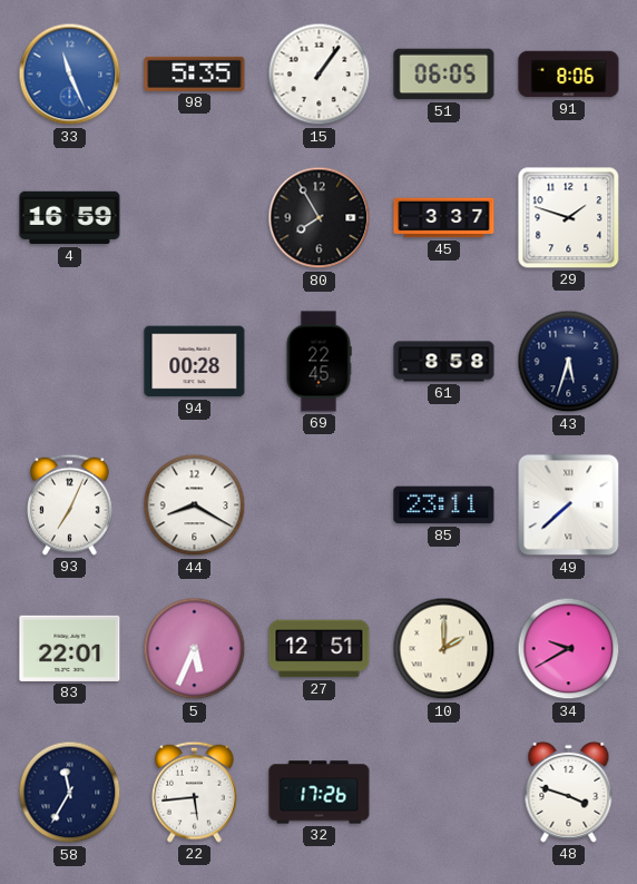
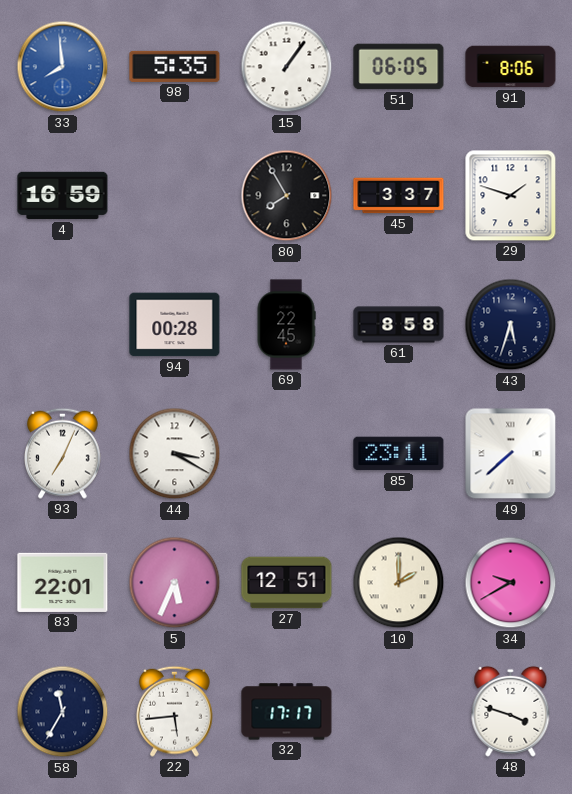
33: 11:26 -> 7:59 (63, 67)
44: 8:20 -> 3:20 (175, 454)
32: 17:26 -> 17:17 (287, 712)
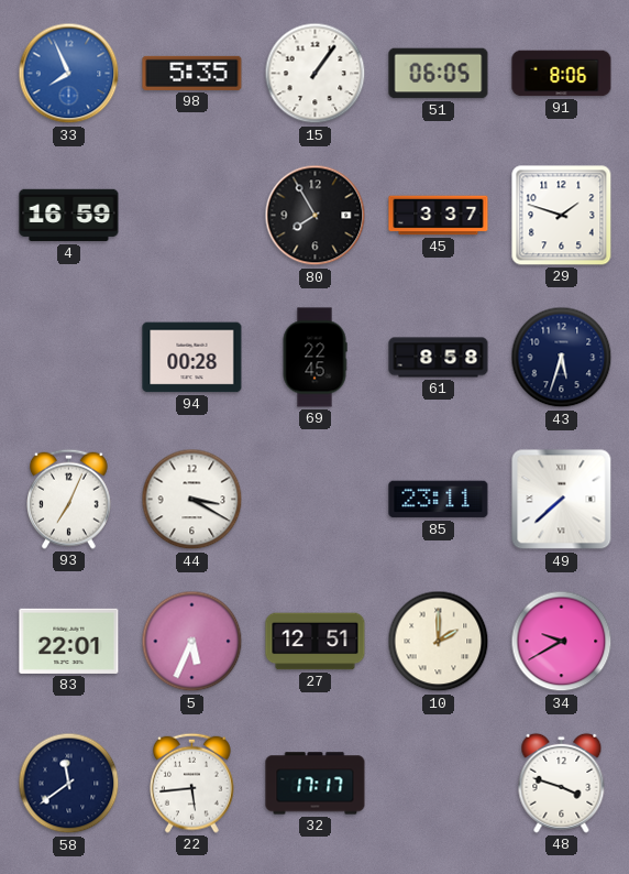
33: 7:59 -> 7:56 (69, 74)
58: 11:35 -> 11:39 (69, 784)
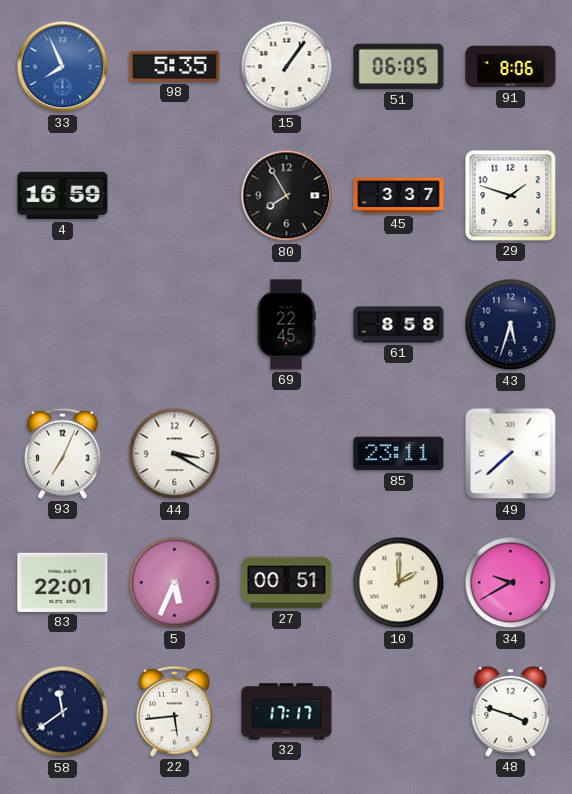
94: 00:28 -> none (192, 358)
27: 12:51 -> 00:51 (287, 583)
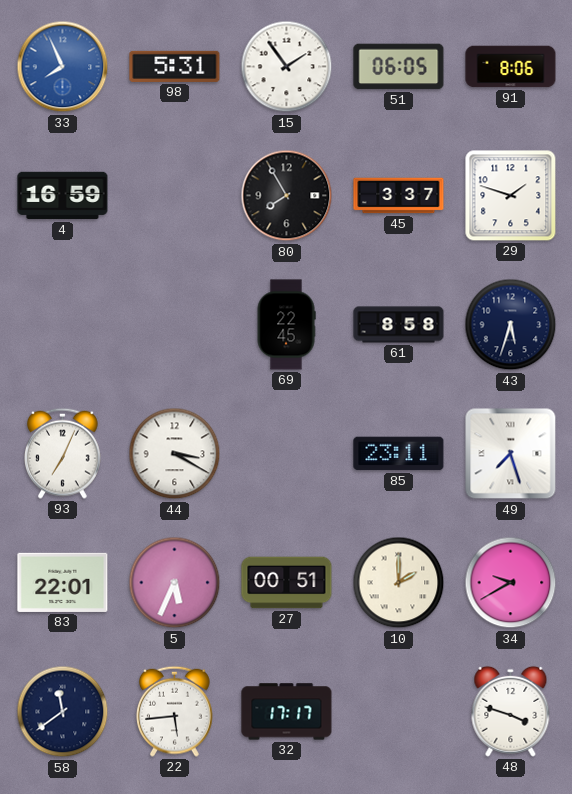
98: 5:35 -> 5:31 (175, 66)
15: 1:06 -> 1:54 (287, 67)
49: 7:38 -> 7:27 (511, 454)
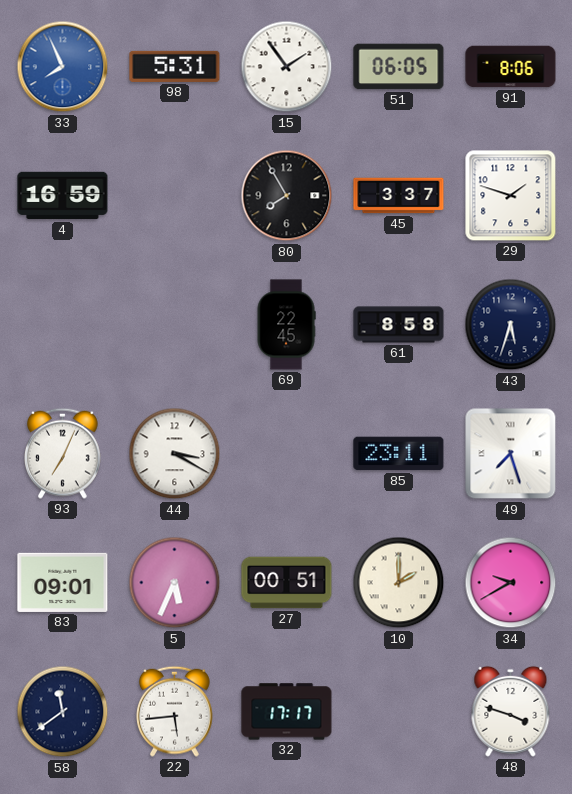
83: 22:01 -> 09:01 (63, 582)
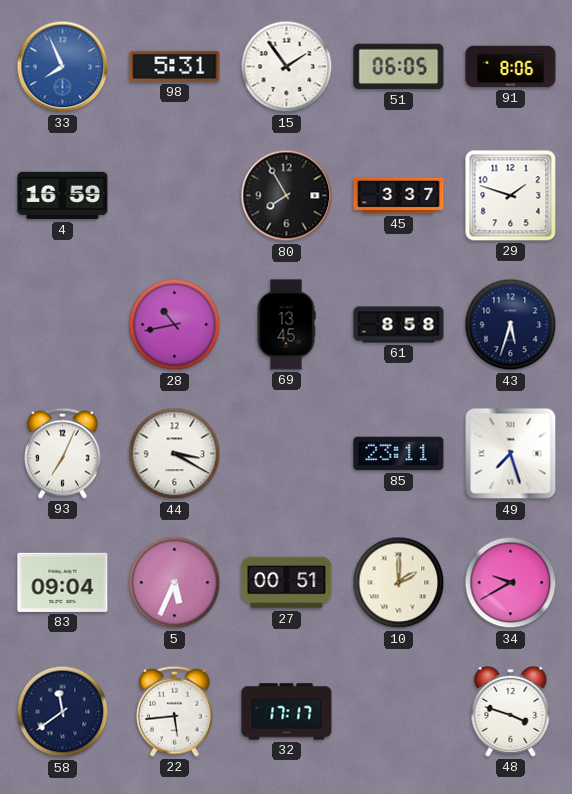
28: none -> 10:43 (175, 325)
69: 22:45 -> 13:45 (286, 325)
83: 09:01 -> 09:04 (63, 582)
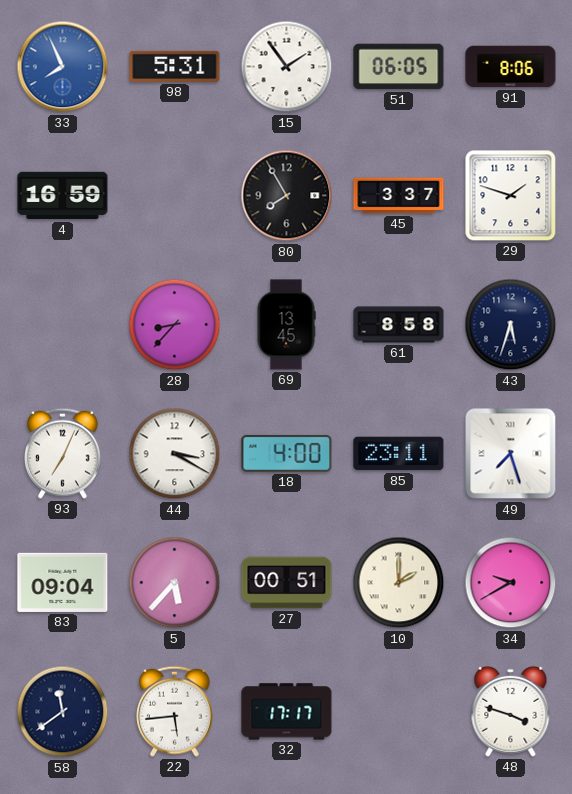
28: 10:43 -> 8:37 (175, 325)
18: none -> 4:00 (287, 453)
5: 5:34 -> 5:37 (175, 583)
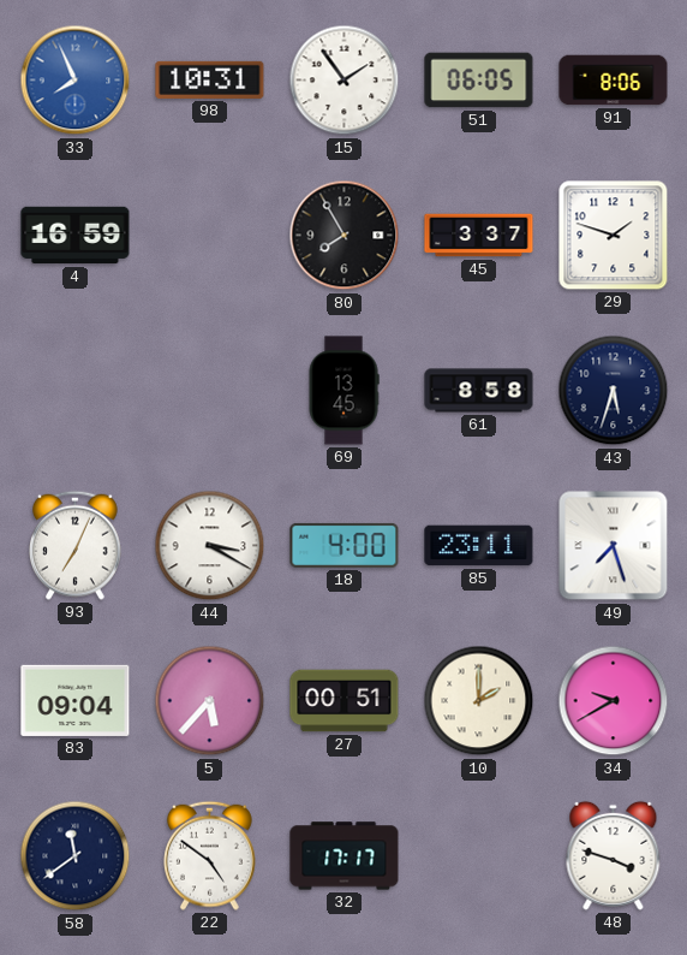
98: 5:31 -> 10:31 (210, 79)
28: 8:37 -> none (175, 325)
22: 5:44 -> 4:51 (210, 855)
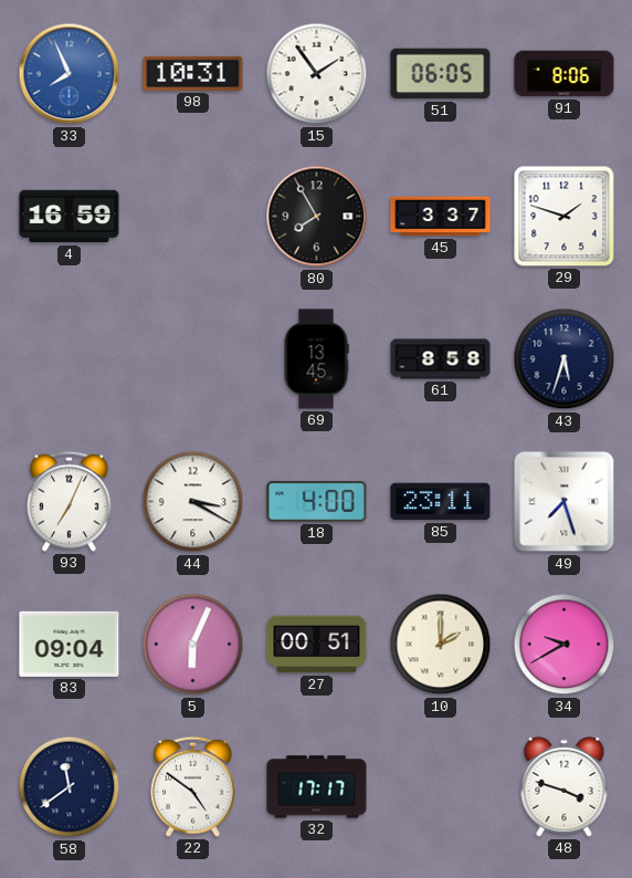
5: 5:37 -> 6:04 (193, 645)
